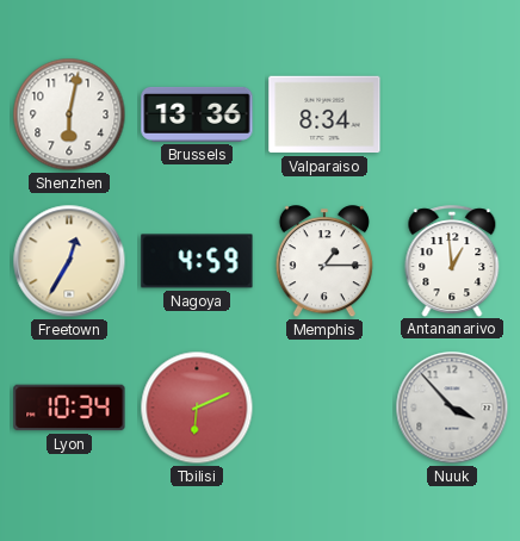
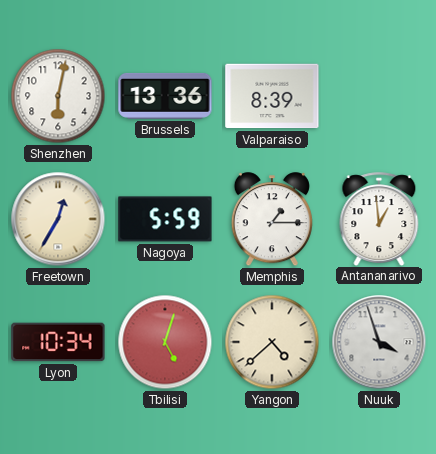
Valparaiso: 8:34 -> 8:39 (272, 96)
Nagoya: 4:59 -> 5:59 (165, 219)
Tbilisi: 6:11 -> 5:03 (165, 342)
Yangon: none -> 4:38 (272, 342)
Nuuk: 3:53 -> 3:57 (379, 342)
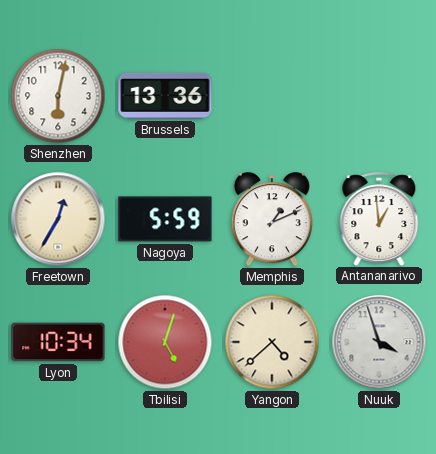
Valparaiso: 8:39 -> none (272, 96)
Memphis: 1:15 -> 1:11 (272, 220)
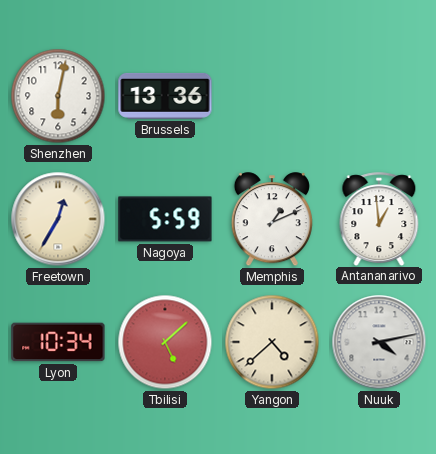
Tbilisi: 5:03 -> 5:08 (165, 342)
Nuuk: 3:57 -> 4:13 (379, 342)
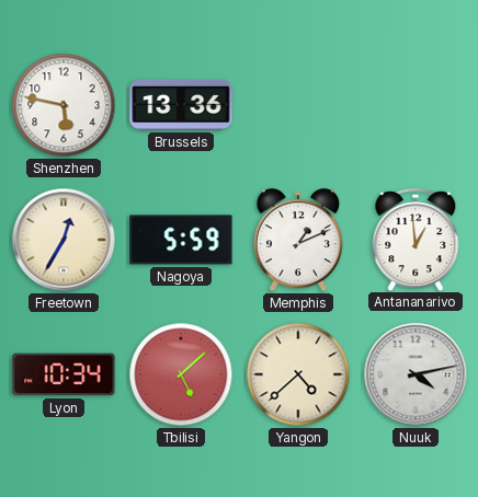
Shenzhen: 6:02 -> 5:47 (64, 105)
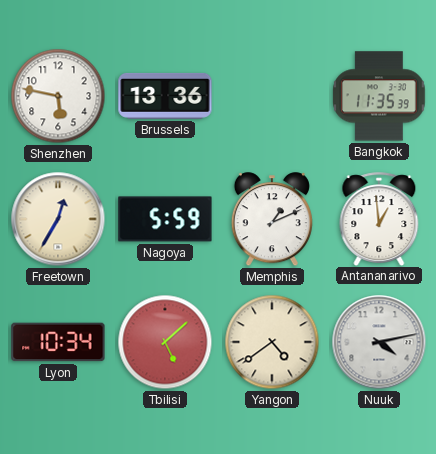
Bangkok: none -> 11:35 (379, 96)
Yangon: 4:38 -> 4:39 (272, 342)
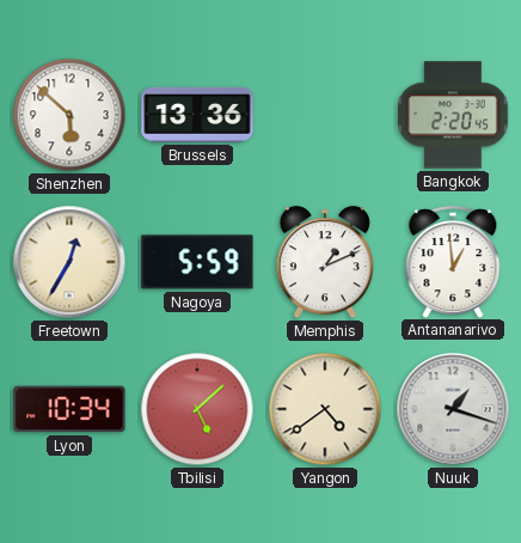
Shenzhen: 5:47 -> 5:52 (69, 115)
Bangkok: 11:35 -> 2:20 (453, 115)
Nuuk: 4:13 -> 1:18 (453, 409)
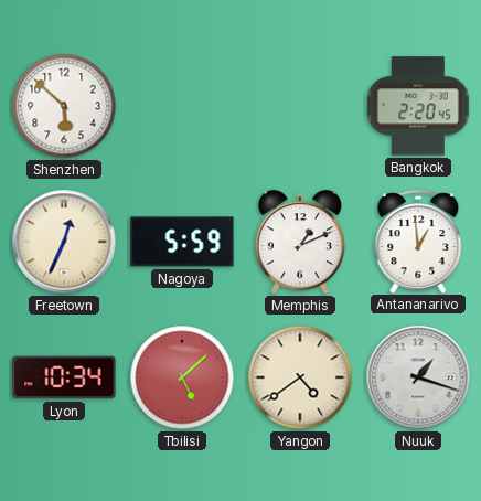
Brussels: 13:36 -> none (197, 115)
Freetown: 12:35 -> 12:34 (64, 242)
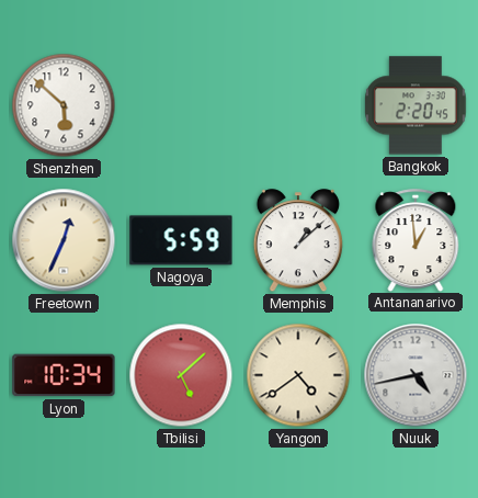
Memphis: 1:11 -> 1:08 (298, 241)
Nuuk: 1:18 -> 4:43 (416, 375)
